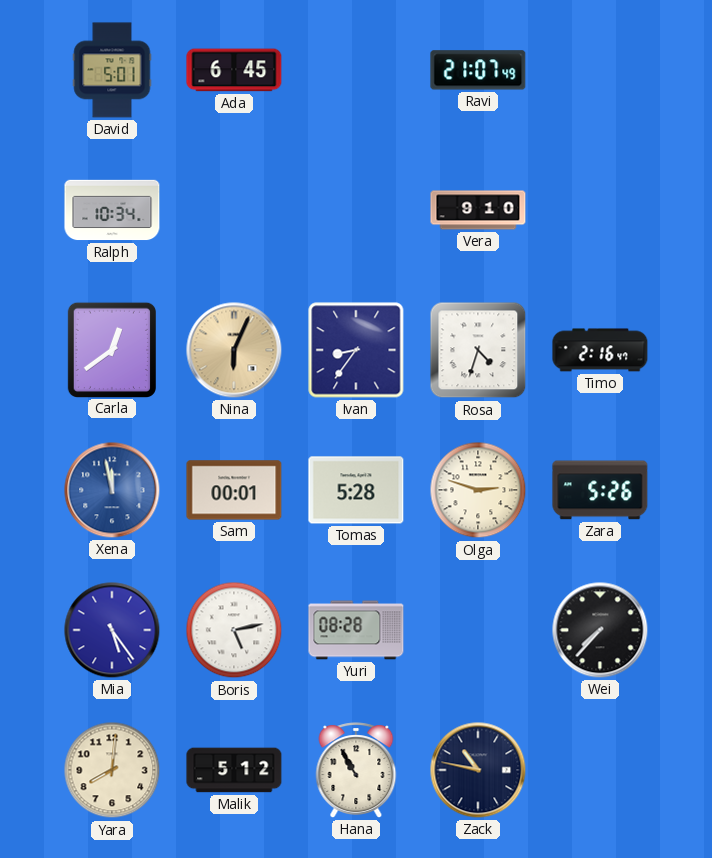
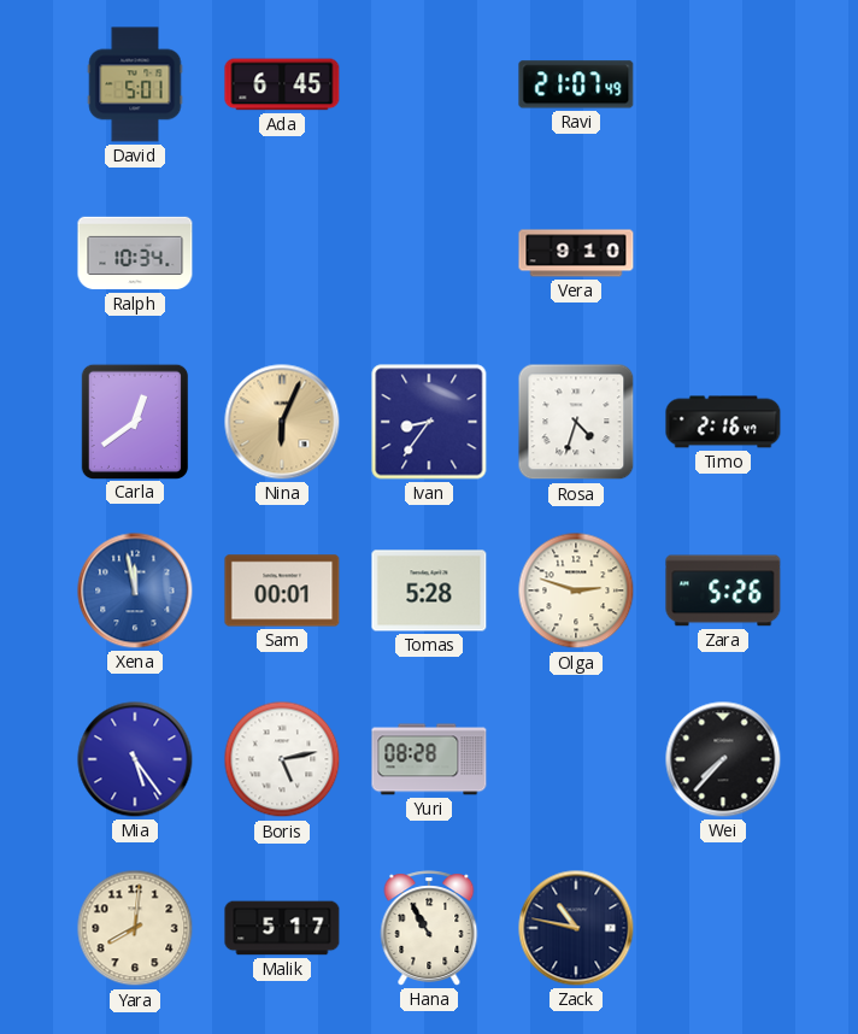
Malik: 5:12 -> 5:17 (282, 928)
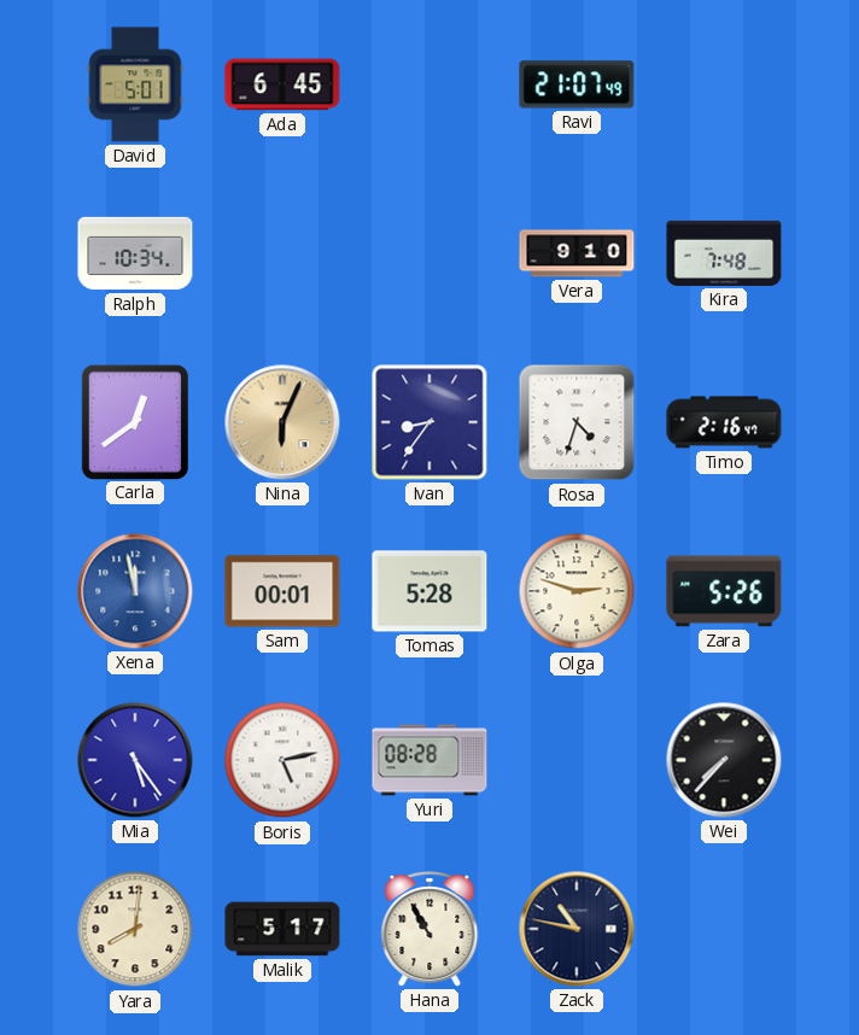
Kira: none -> 7:48 (724, 253)
